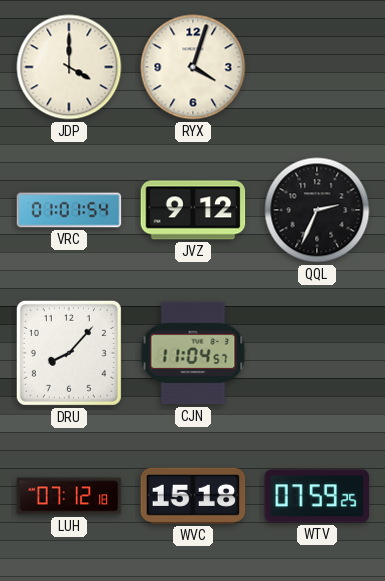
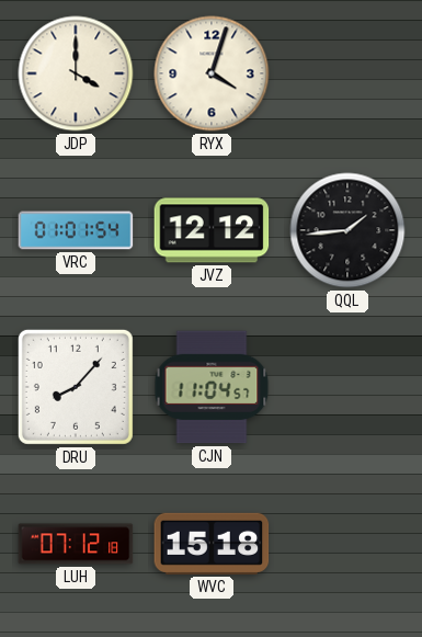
JVZ: 9:12 -> 12:12 (212, 230)
QQL: 2:34 -> 1:44 (347, 230)
WTV: 07:59 -> none (317, 496)
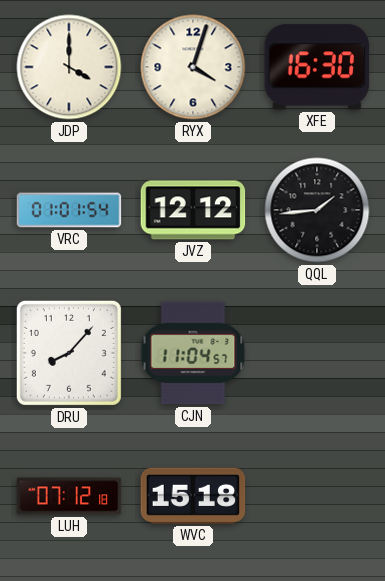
XFE: none -> 16:30 (317, 67)
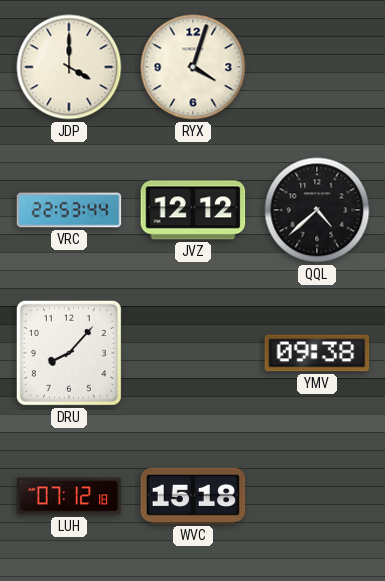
XFE: 16:30 -> none (317, 67)
VRC: 01:01 -> 22:53 (69, 210)
QQL: 1:44 -> 4:38 (317, 210)
CJN: 11:04 -> none (193, 353)
YMV: none -> 09:38 (317, 353)
